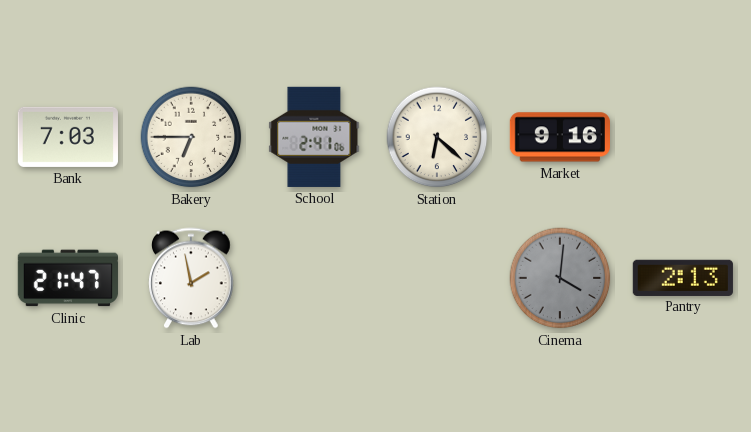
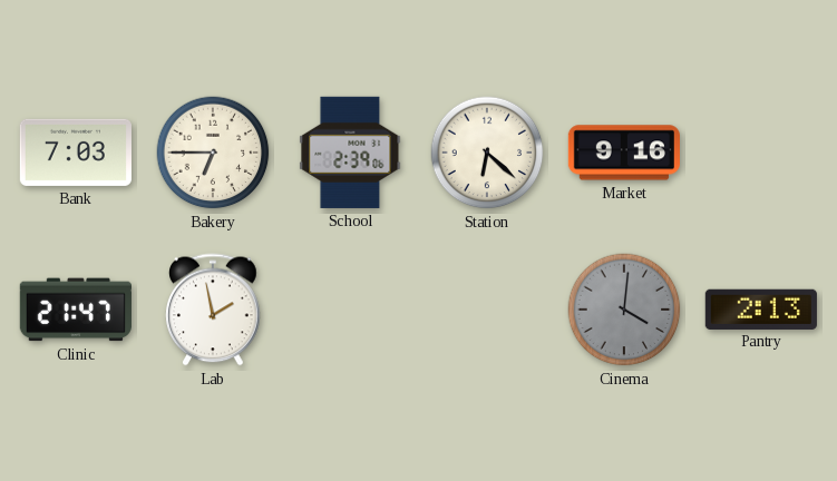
School: 2:41 -> 2:39 (350, 153)
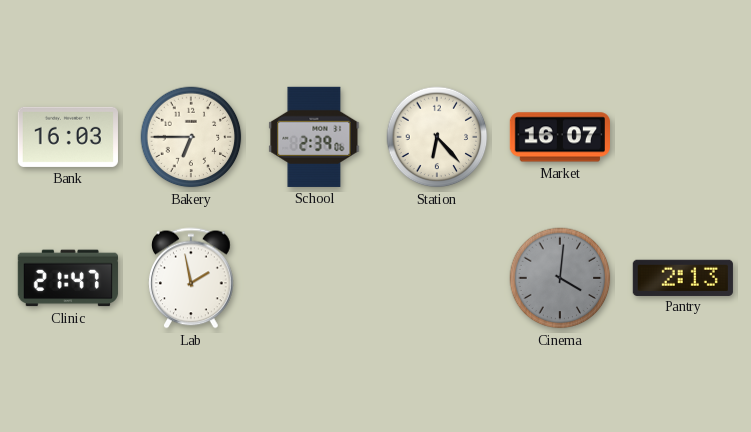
Bank: 7:03 -> 16:03 (68, 137)
Station: 6:22 -> 6:23 (437, 137)
Market: 9:16 -> 16:07 (560, 137)
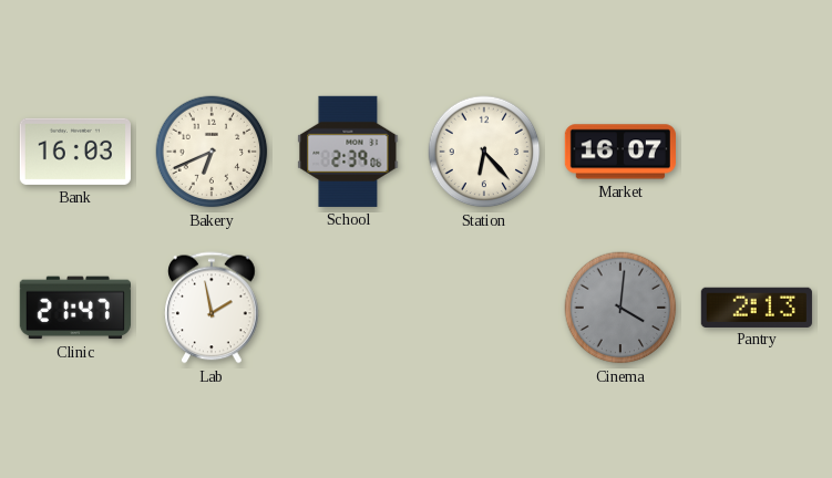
Bakery: 6:45 -> 6:41 (212, 152)
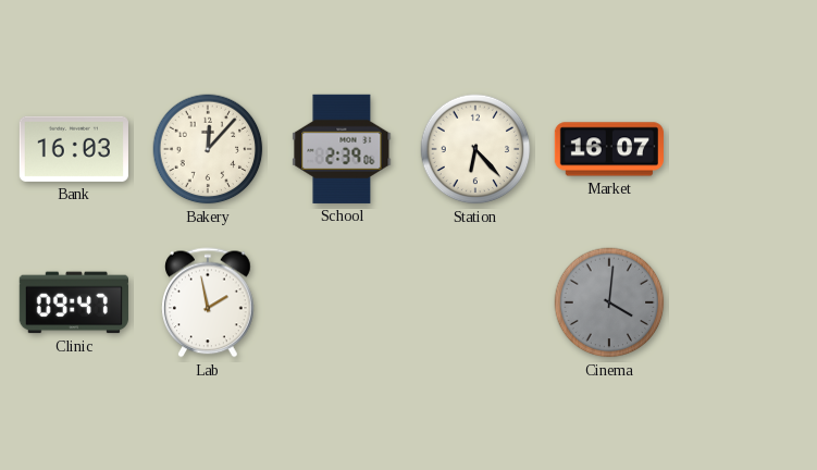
Bakery: 6:41 -> 12:07 (208, 149)
Clinic: 21:47 -> 09:47 (74, 302)
Pantry: 2:13 -> none (757, 306)
